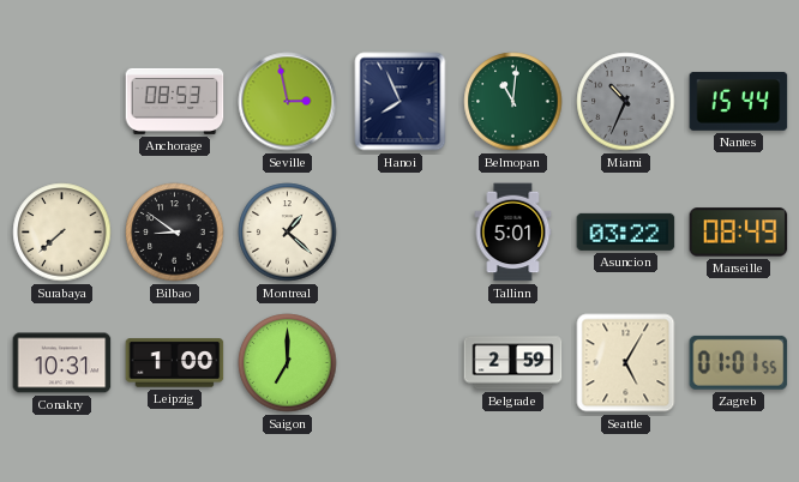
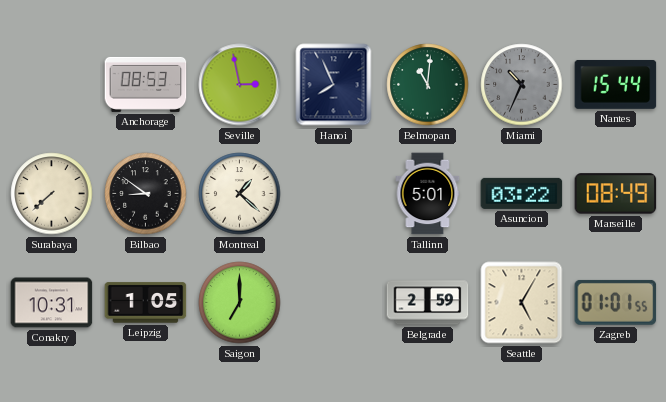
Leipzig: 1:00 -> 1:05 (146, 303)
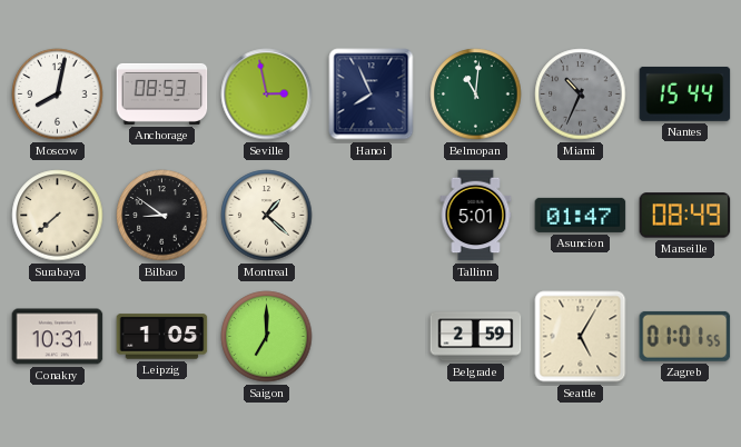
Moscow: none -> 8:02 (58, 95)
Asuncion: 03:22 -> 01:47 (581, 215)
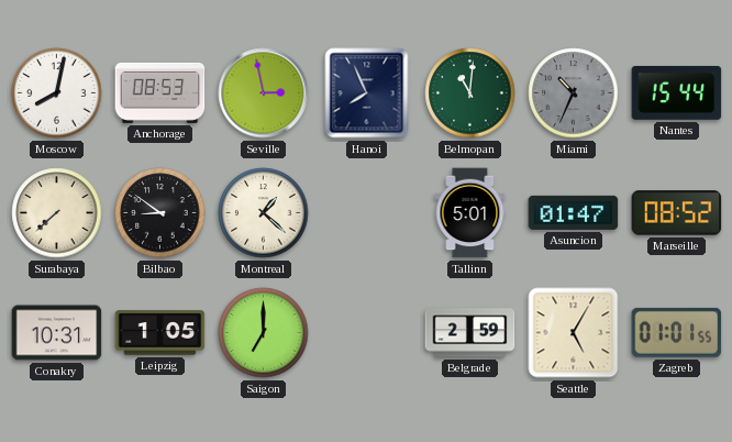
Marseille: 08:49 -> 08:52 (677, 213)
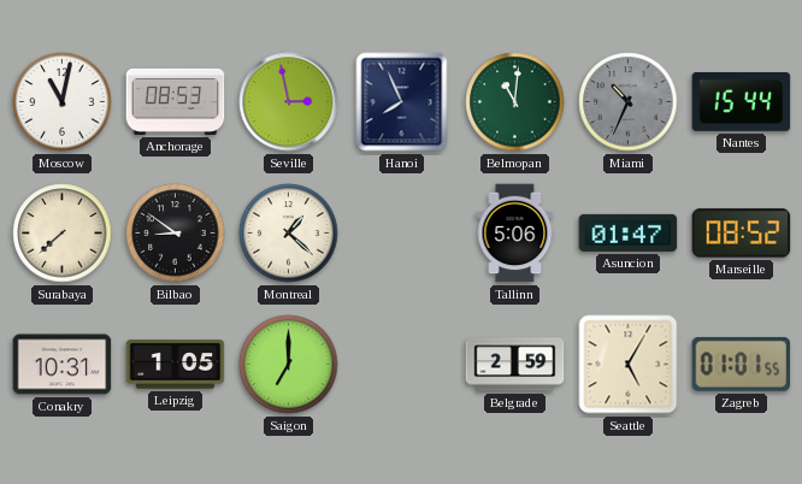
Moscow: 8:02 -> 11:02 (63, 102)
Tallinn: 5:01 -> 5:06 (515, 234)
